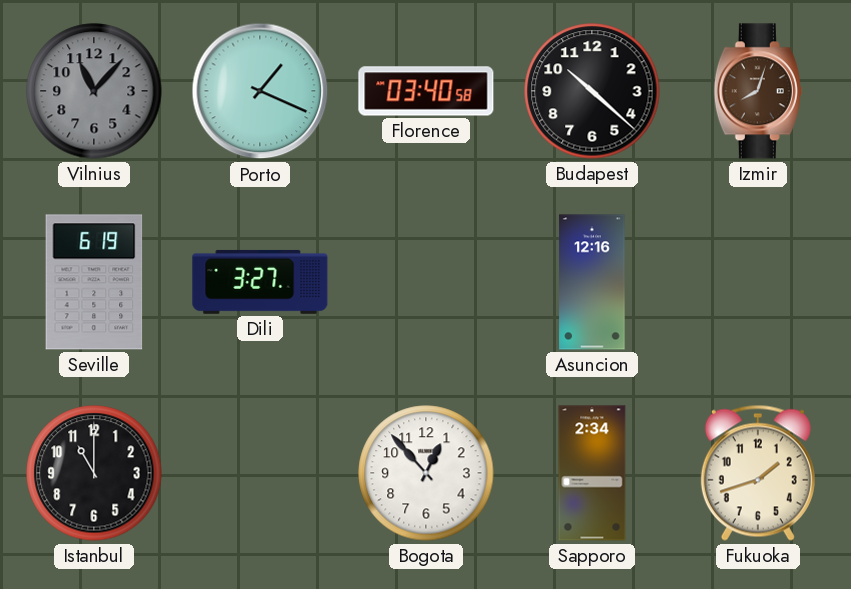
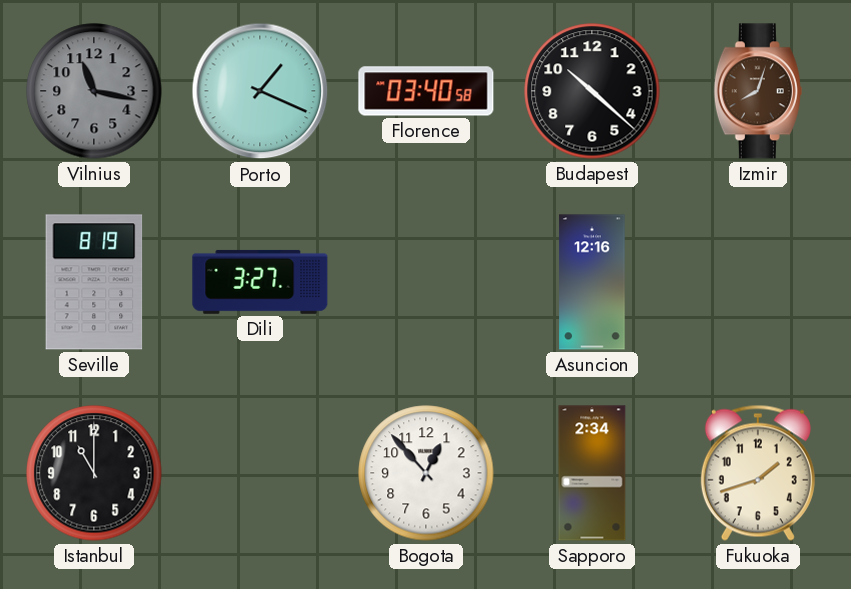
Vilnius: 11:07 -> 11:17 (94, 91)
Seville: 6:19 -> 8:19 (94, 282)
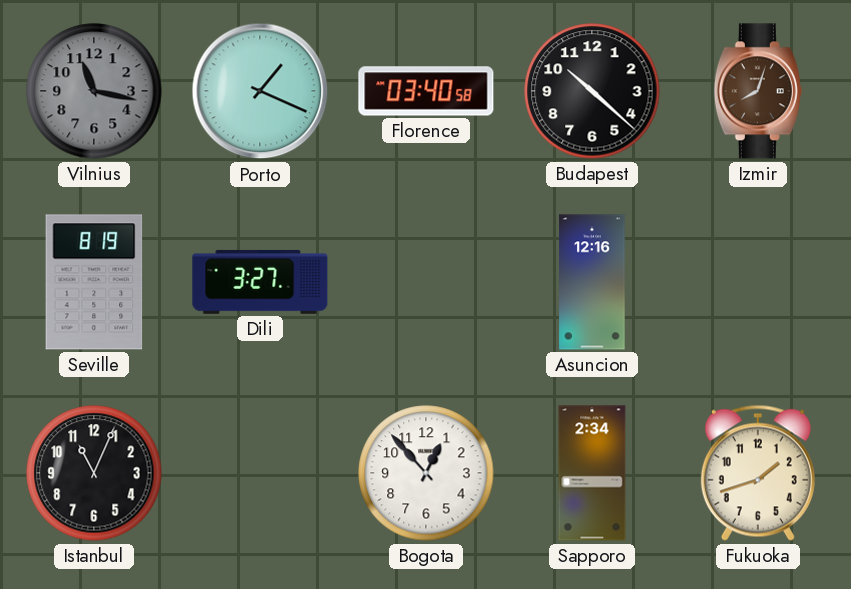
Istanbul: 11:00 -> 11:04 (94, 473)
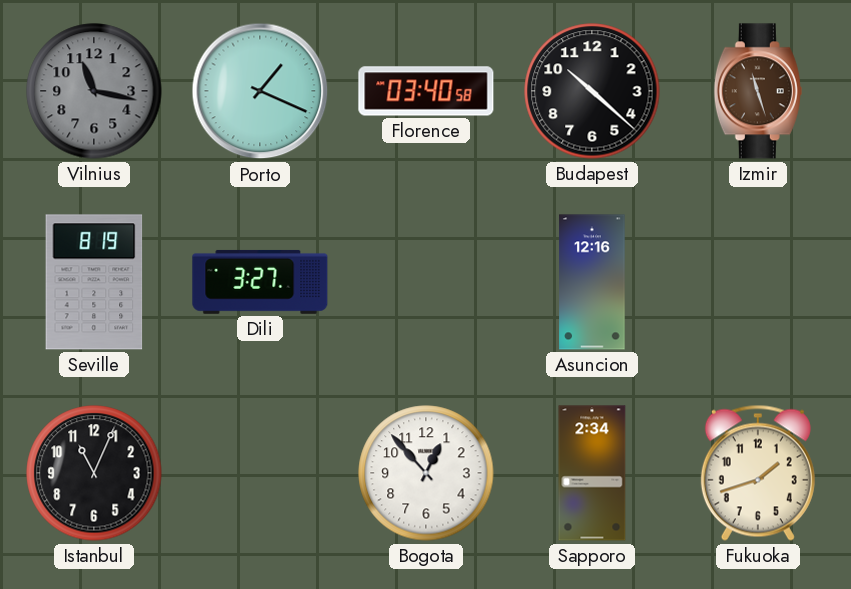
Izmir: 8:03 -> 11:27 (758, 91)
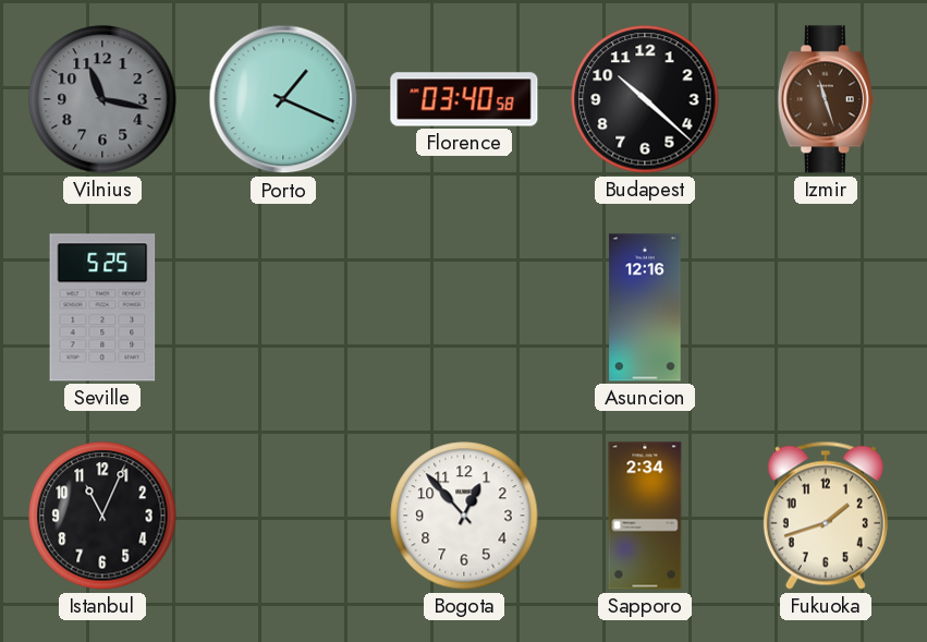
Seville: 8:19 -> 5:25 (102, 307)
Dili: 3:27 -> none (260, 282)
